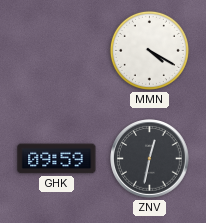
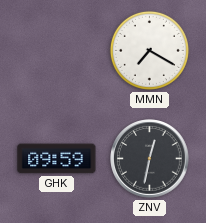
MMN: 4:20 -> 7:20 (149, 50)
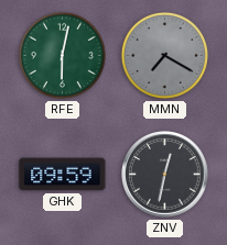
RFE: none -> 6:02 (62, 55)
MMN dial: white -> grey (164, 55)
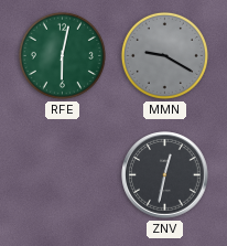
MMN: 7:20 -> 9:20 (164, 55)
GHK: 09:59 -> none (63, 175)
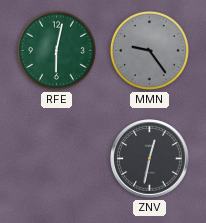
MMN: 9:20 -> 9:24 (149, 50)
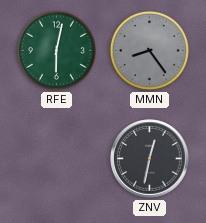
MMN: 9:24 -> 8:24 (149, 50)
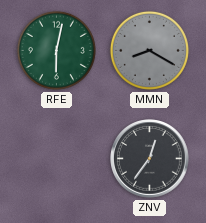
MMN: 8:24 -> 8:20 (149, 50)
ZNV: 12:32 -> 12:36 (150, 159)
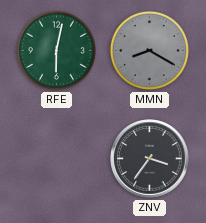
ZNV: 12:36 -> 3:36 (150, 159)
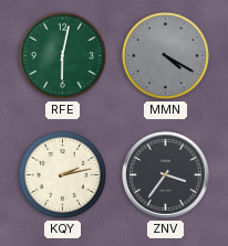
MMN: 8:20 -> 4:20 (165, 55)
KQY: none -> 2:13 (62, 174)
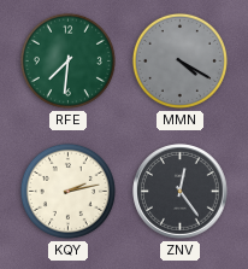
RFE: 6:02 -> 7:31 (67, 60)
ZNV: 3:36 -> 12:24 (181, 192)
